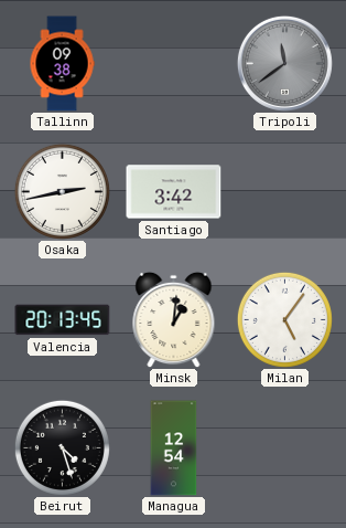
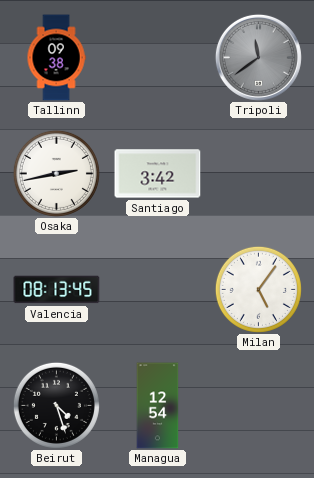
Valencia: 20:13 -> 08:13 (57, 290)
Minsk: 1:01 -> none (174, 319)
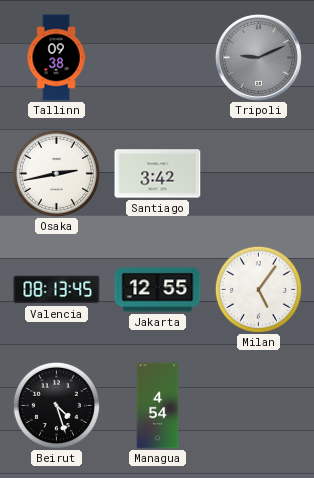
Tripoli: 11:39 -> 9:11 (258, 57)
Jakarta: none -> 12:55 (158, 290)
Managua: 12:54 -> 4:54 (158, 406)
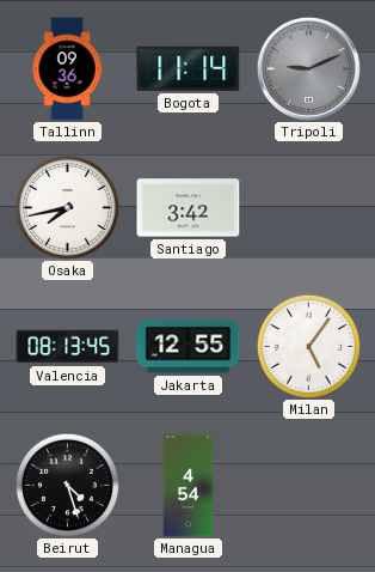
Tallinn: 09:38 -> 09:36 (67, 69)
Bogota: none -> 11:14 (189, 68)
Osaka: 2:43 -> 7:43 (67, 207)
